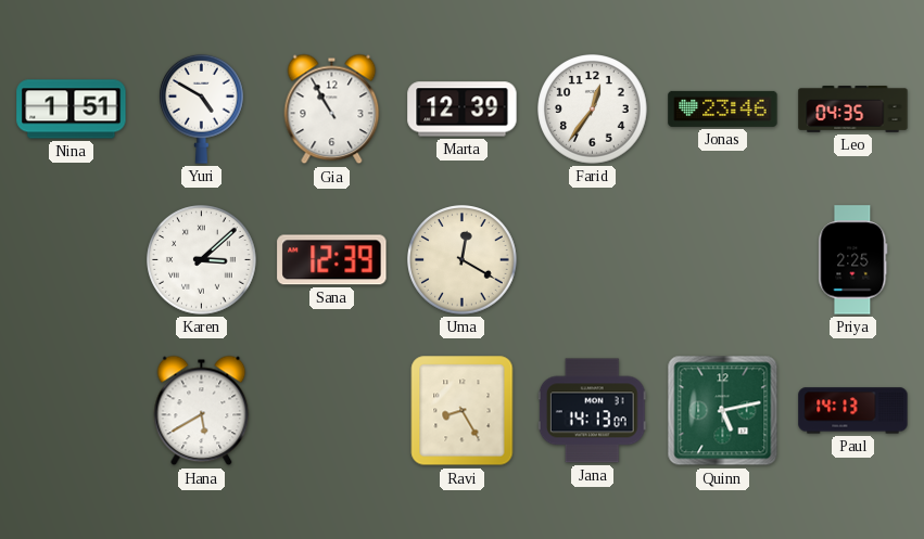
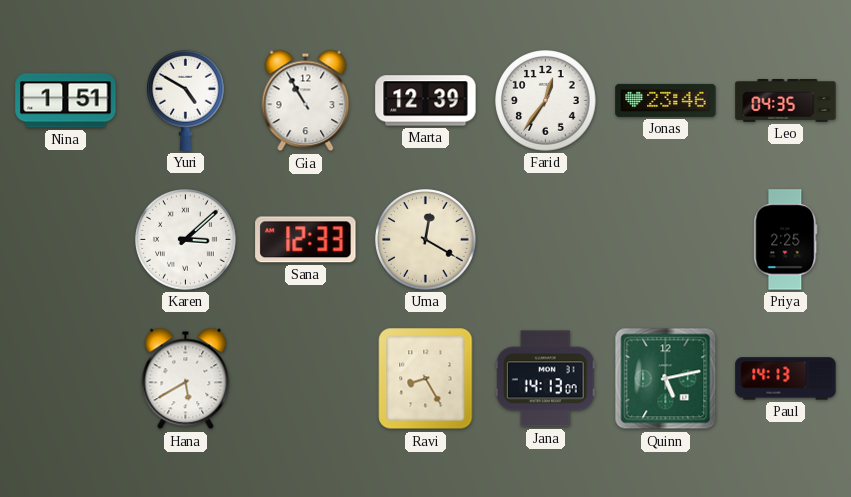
Sana: 12:39 -> 12:33 (306, 240)
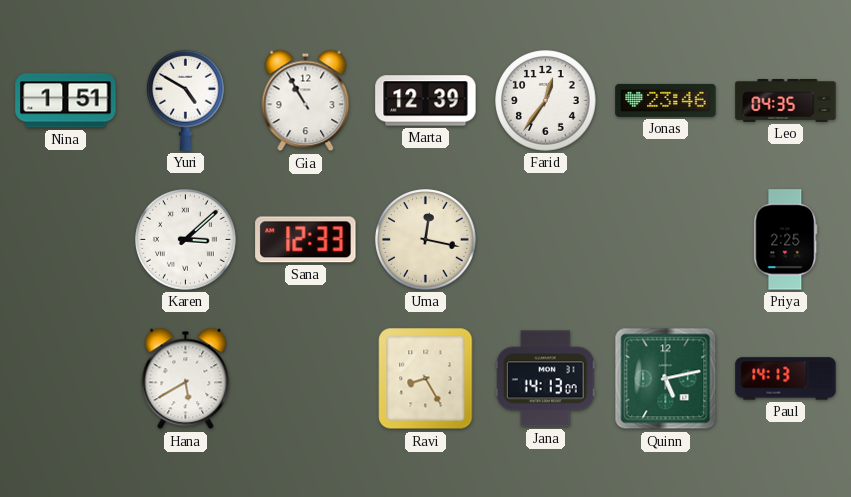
Uma: 12:20 -> 12:17 (426, 240)
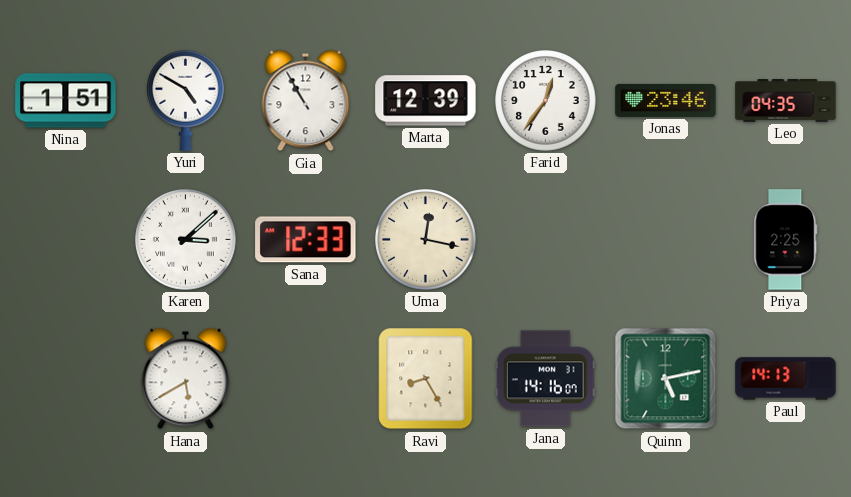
Jana: 14:13 -> 14:16 (545, 379)
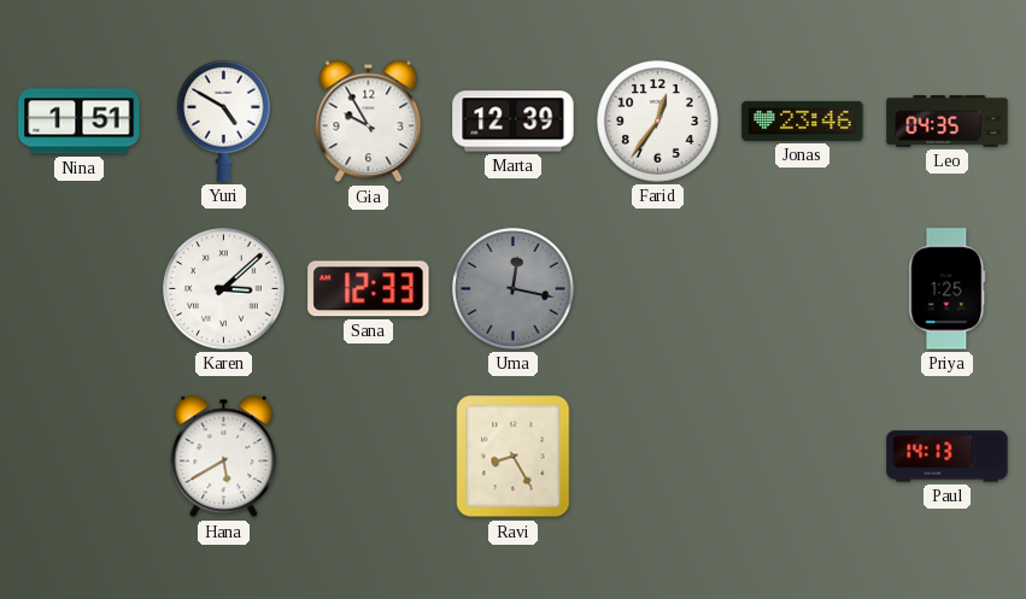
Gia: 10:55 -> 9:55 (369, 122)
Uma dial: cream -> grey (514, 289)
Priya: 2:25 -> 1:25 (948, 289)
Jana: 14:16 -> none (545, 379)
Quinn: 5:13 -> none (666, 379)
